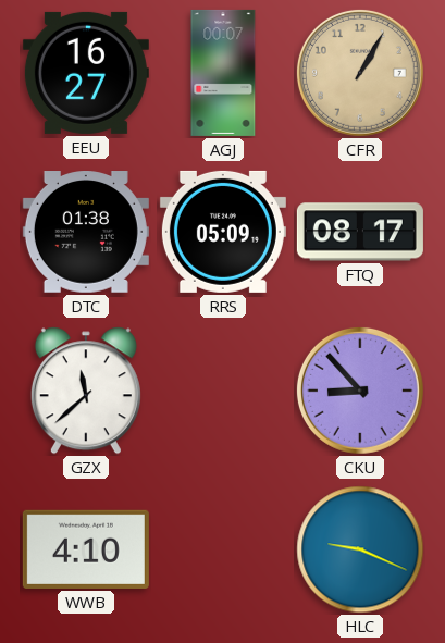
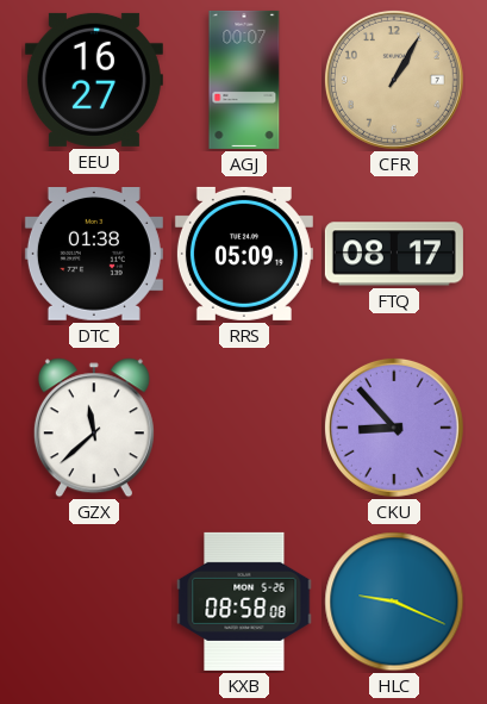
WWB: 4:10 -> none (86, 549)
KXB: none -> 08:58 (244, 602)
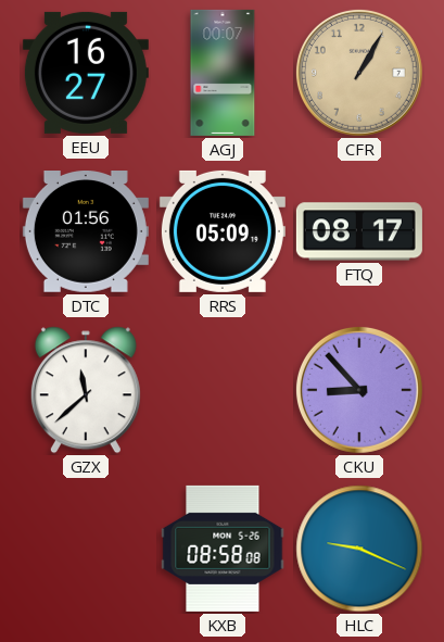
DTC: 01:38 -> 01:56 (86, 232)
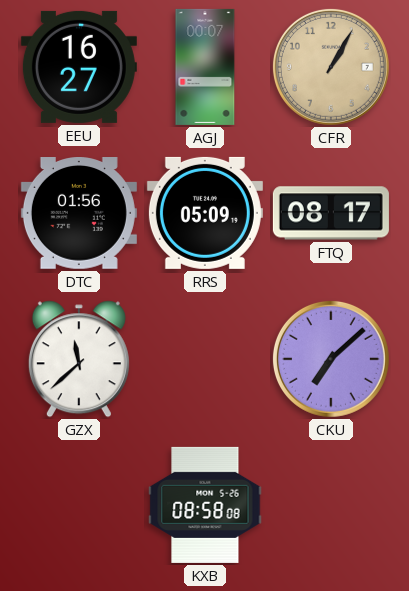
CKU: 8:53 -> 7:08 (331, 359)
HLC: 9:19 -> none (359, 549)
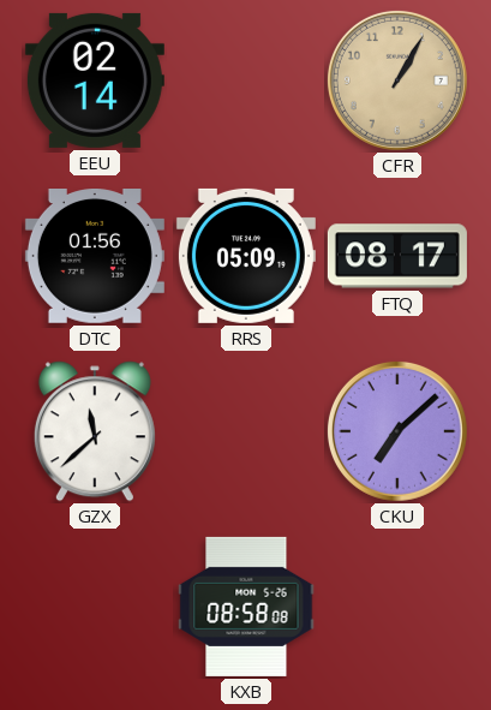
EEU: 16:27 -> 02:14 (95, 80)
AGJ: 00:07 -> none (205, 67)
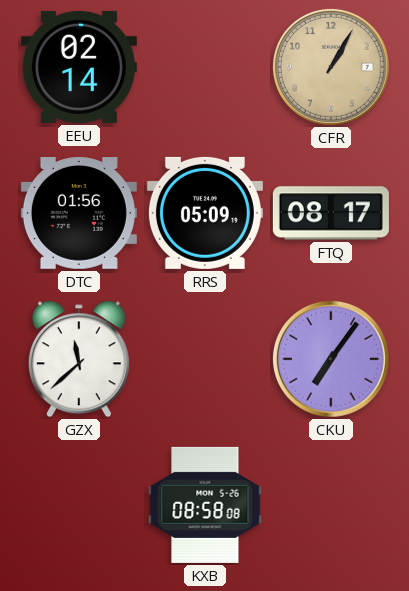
CKU: 7:08 -> 7:06 (331, 359)
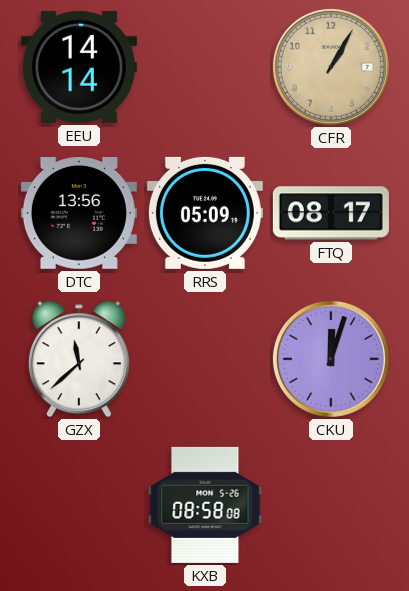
EEU: 02:14 -> 14:14 (79, 67)
DTC: 01:56 -> 13:56 (79, 214)
CKU: 7:06 -> 12:03 (331, 359)
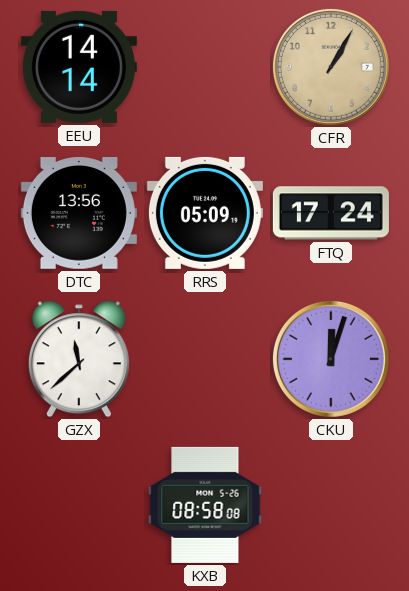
FTQ: 08:17 -> 17:24 (331, 213)
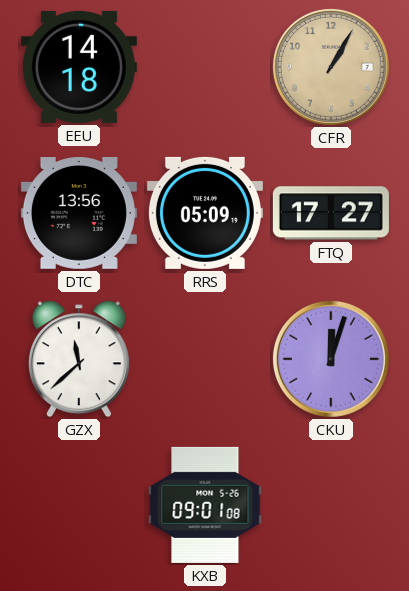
EEU: 14:14 -> 14:18 (79, 67)
FTQ: 17:24 -> 17:27 (331, 213)
KXB: 08:58 -> 09:01 (205, 505)
